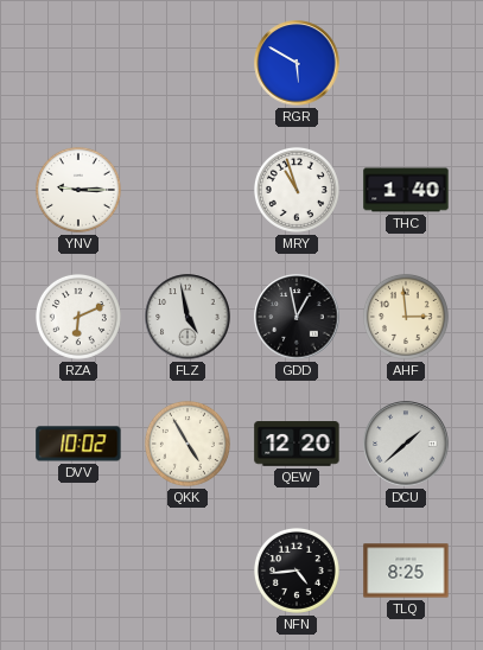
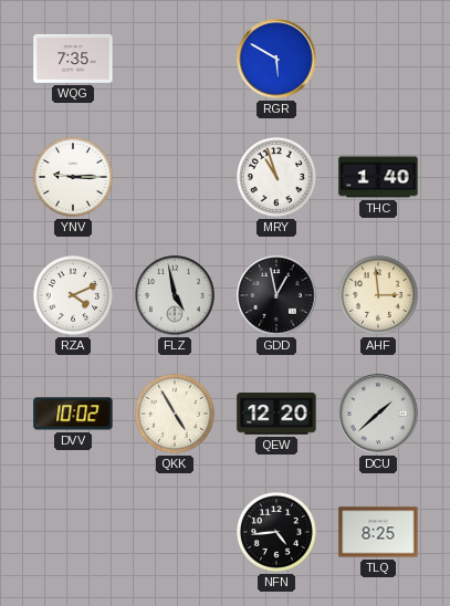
WQG: none -> 7:35 (73, 59)
RZA: 6:11 -> 4:11 (73, 295)
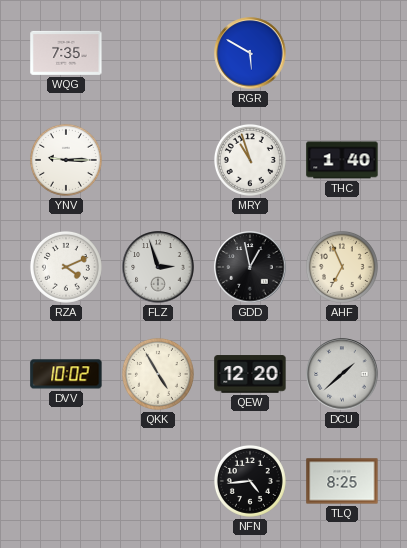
FLZ: 4:58 -> 2:57 (158, 267)
AHF: 2:59 -> 6:56 (342, 267)
